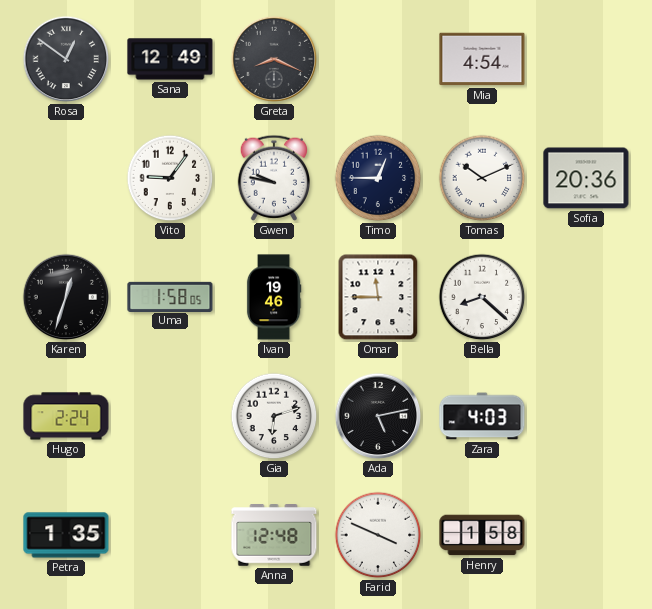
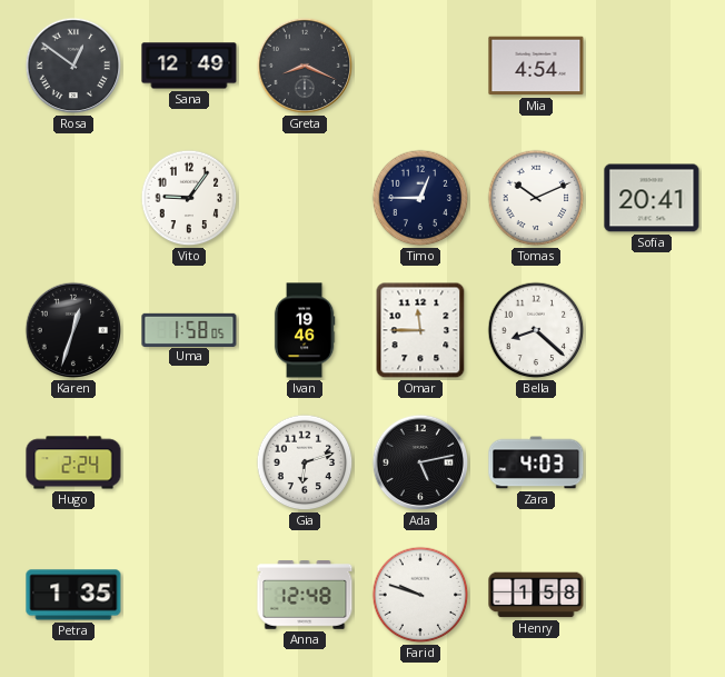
Gwen: 9:47 -> none (273, 178)
Sofia: 20:36 -> 20:41 (652, 198)
Farid: 3:49 -> 9:48 (420, 595)
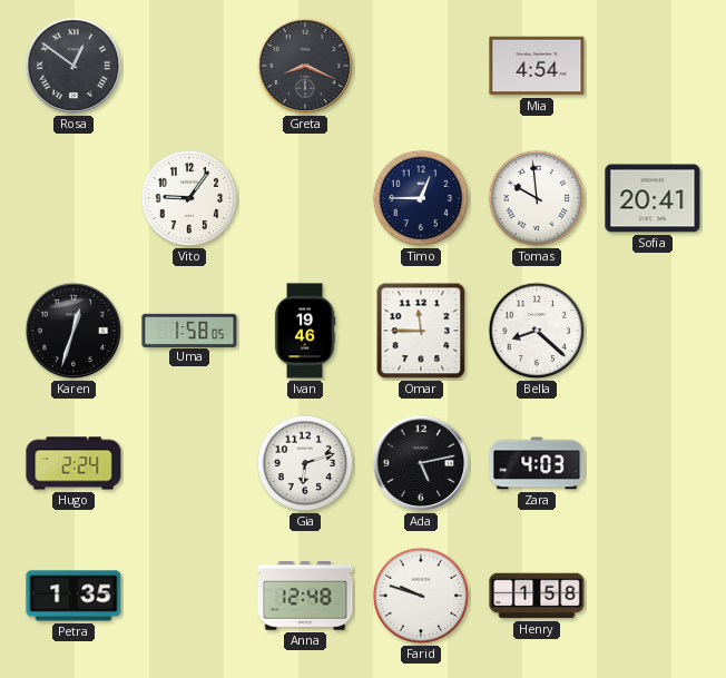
Sana: 12:49 -> none (189, 66)
Tomas: 10:11 -> 9:59 (537, 198)
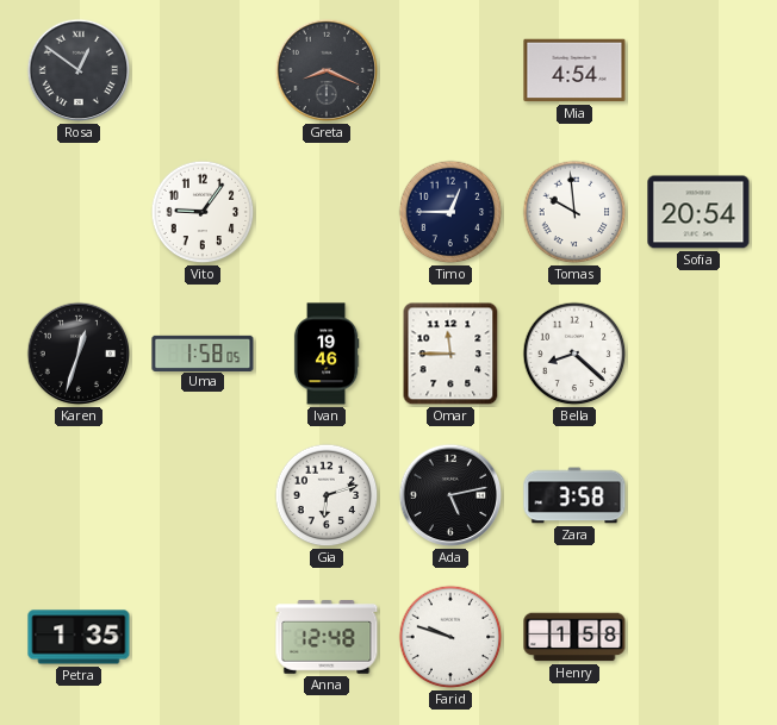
Sofia: 20:41 -> 20:54 (698, 212)
Hugo: 2:24 -> none (73, 463)
Zara: 4:03 -> 3:58 (574, 495)
